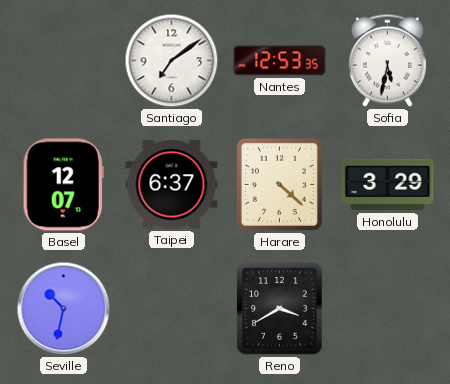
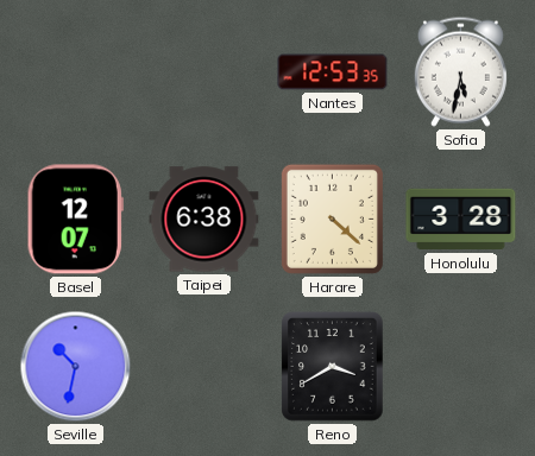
Santiago: 7:09 -> none (172, 61)
Taipei: 6:37 -> 6:38 (204, 220)
Honolulu: 3:29 -> 3:28 (461, 220)
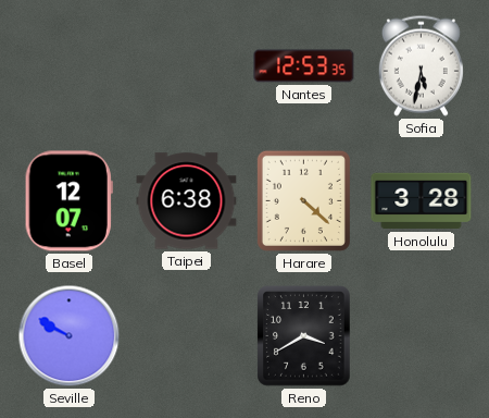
Seville: 10:32 -> 9:50 (70, 336)
